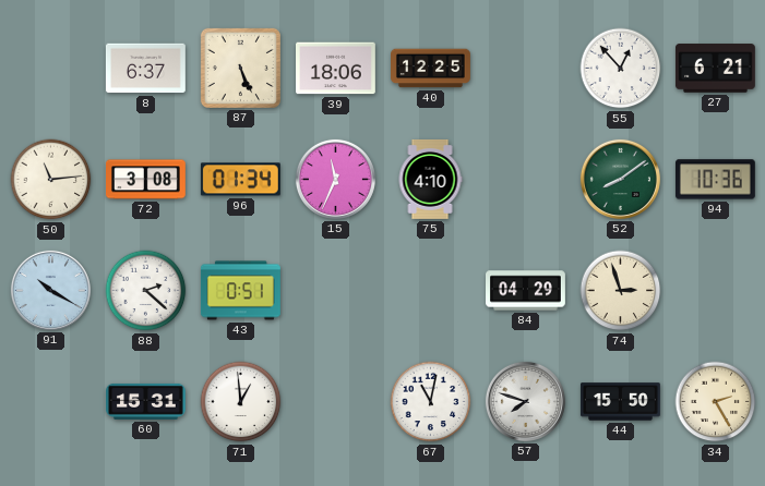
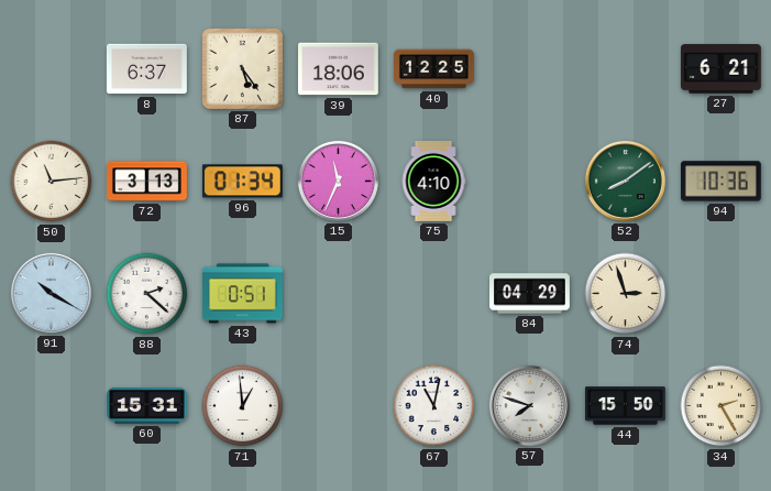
87: 5:26 -> 5:24 (242, 68)
55: 12:53 -> none (621, 69)
72: 3:08 -> 3:13 (147, 182)
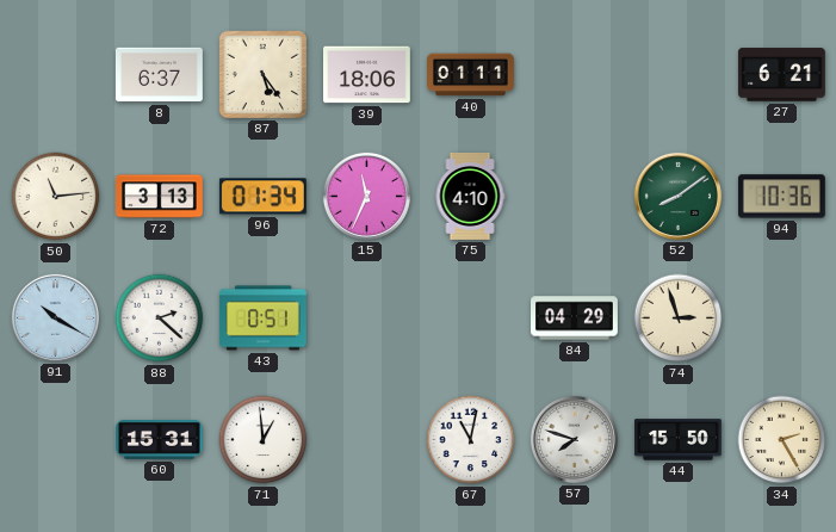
40: 12:25 -> 01:11 (471, 75)
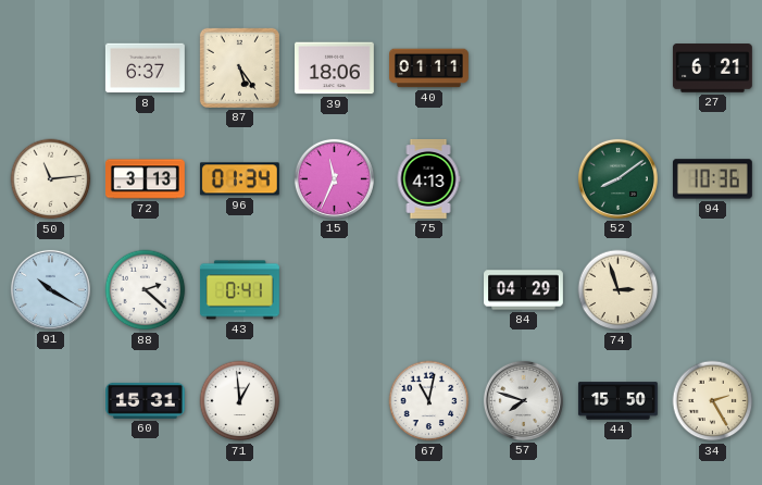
75: 4:10 -> 4:13 (428, 179)
43: 0:51 -> 0:41 (239, 290)
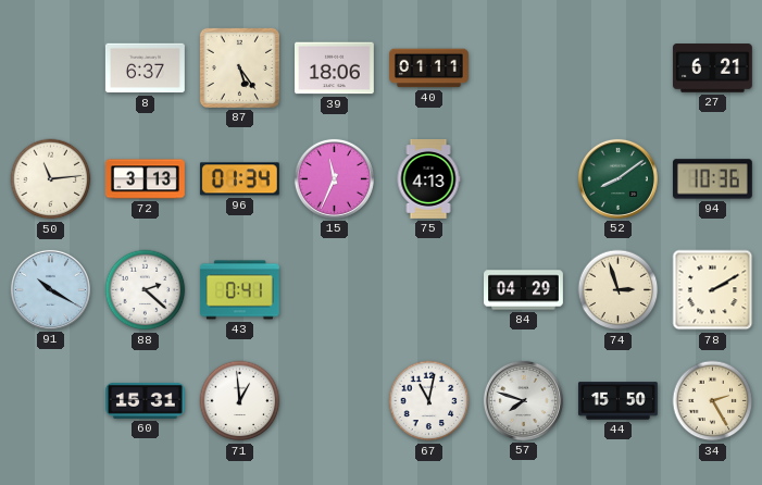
78: none -> 2:10 (713, 290)
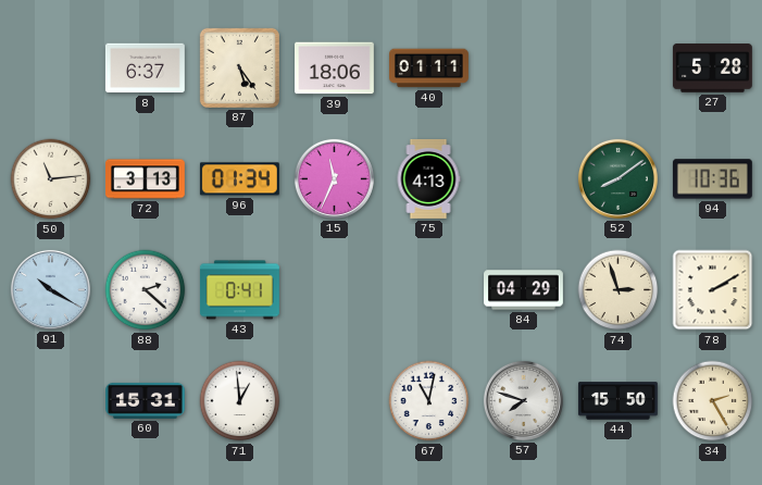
27: 6:21 -> 5:28 (713, 69)
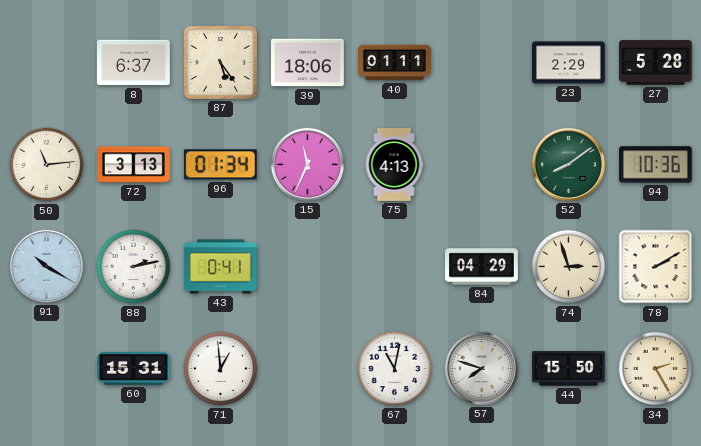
23: none -> 2:29 (569, 63)
88: 2:22 -> 2:13 (134, 267)
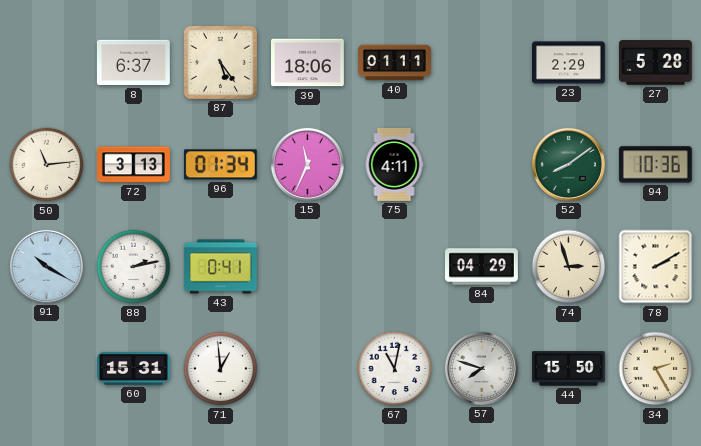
75: 4:13 -> 4:11 (394, 165)
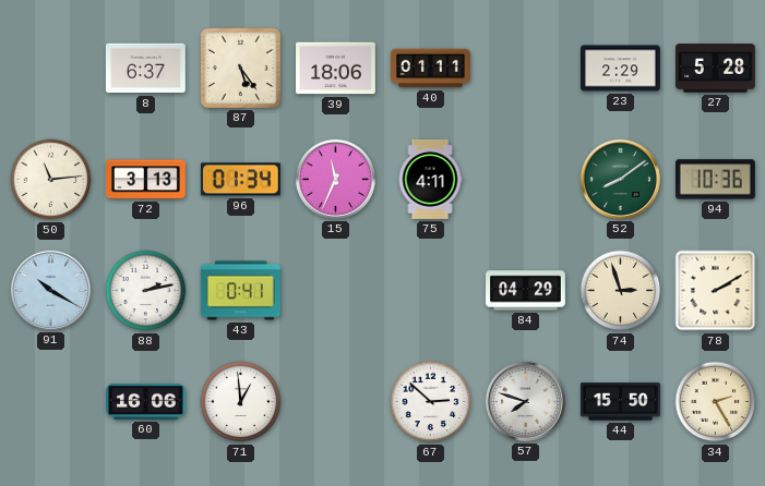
60: 15:31 -> 16:06 (146, 402)
67: 11:02 -> 2:52 (431, 402)
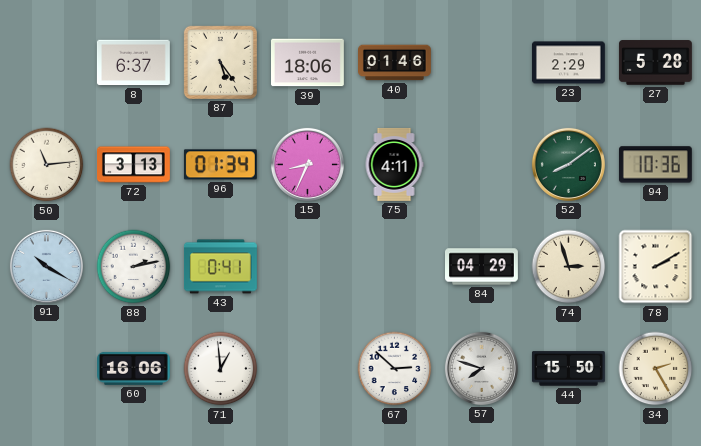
40: 01:11 -> 01:46 (395, 63)
15: 11:34 -> 8:34 (307, 164)
